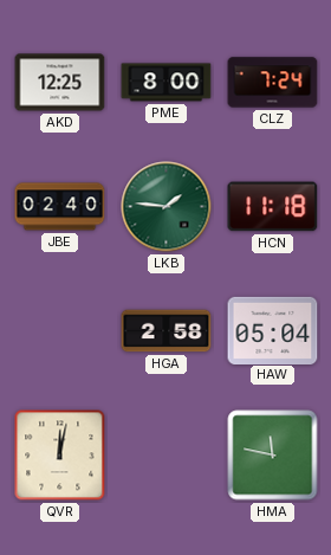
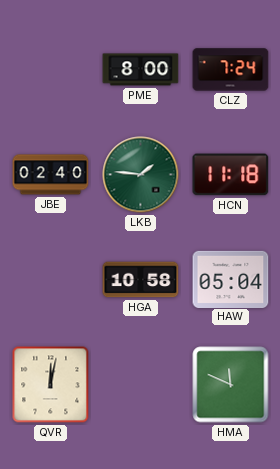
AKD: 12:25 -> none (60, 83)
HGA: 2:58 -> 10:58 (141, 280)
HMA: 11:47 -> 11:49 (231, 385)
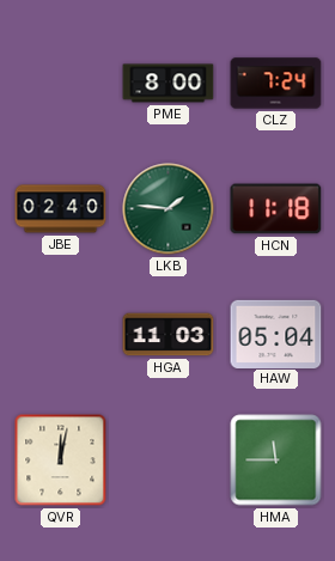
HGA: 10:58 -> 11:03 (169, 335)
HMA: 11:49 -> 11:45 (276, 461)
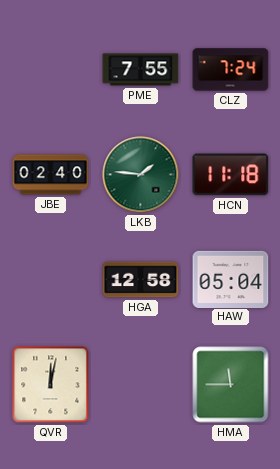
PME: 8:00 -> 7:55 (141, 70)
HGA: 11:03 -> 12:58 (141, 280)
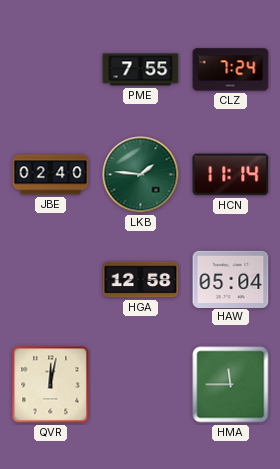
HCN: 11:18 -> 11:14 (231, 175)
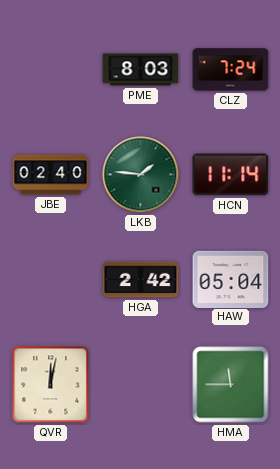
PME: 7:55 -> 8:03 (141, 70)
HGA: 12:58 -> 2:42 (141, 280)
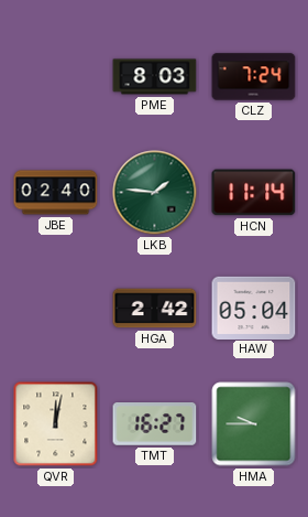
TMT: none -> 16:27 (155, 424)
HMA: 11:45 -> 9:45 (254, 424)
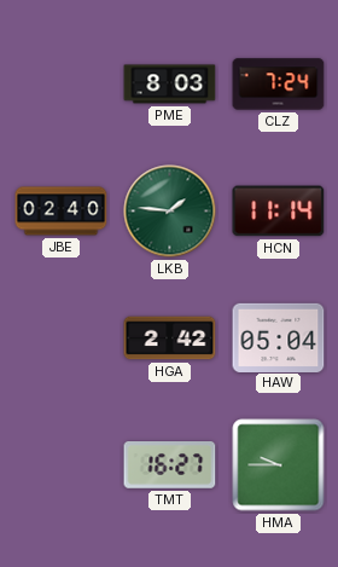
QVR: 12:02 -> none (56, 424)
